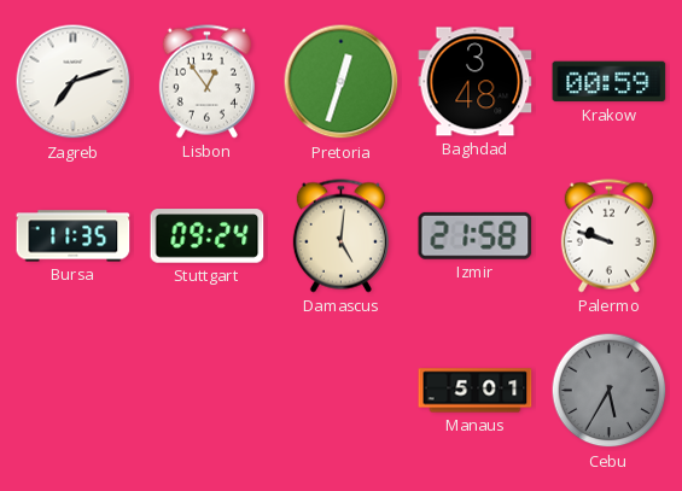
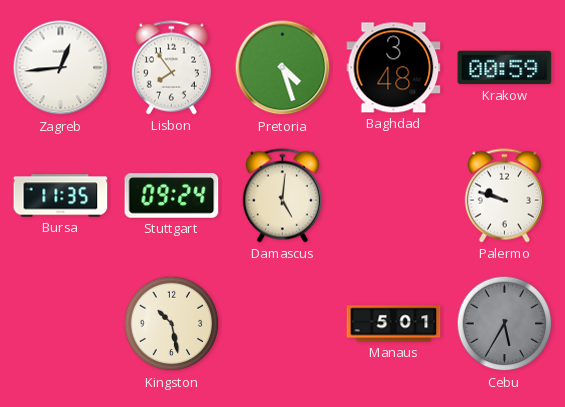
Zagreb: 7:12 -> 12:44 (61, 68)
Lisbon: 12:54 -> 7:54 (171, 68)
Pretoria: 12:33 -> 4:27 (283, 68)
Izmir: 21:58 -> none (476, 235)
Kingston: none -> 10:28 (172, 324)
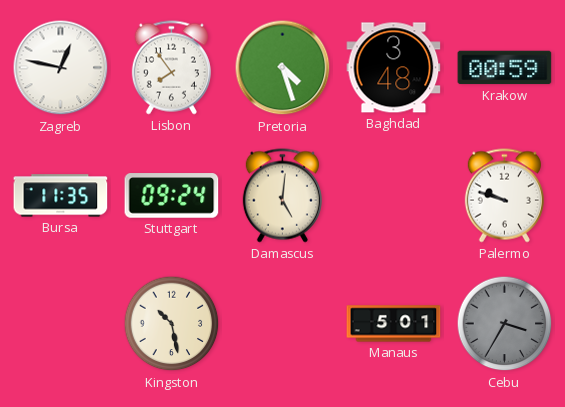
Zagreb: 12:44 -> 12:47 (61, 68)
Cebu: 5:35 -> 3:35 (505, 324)
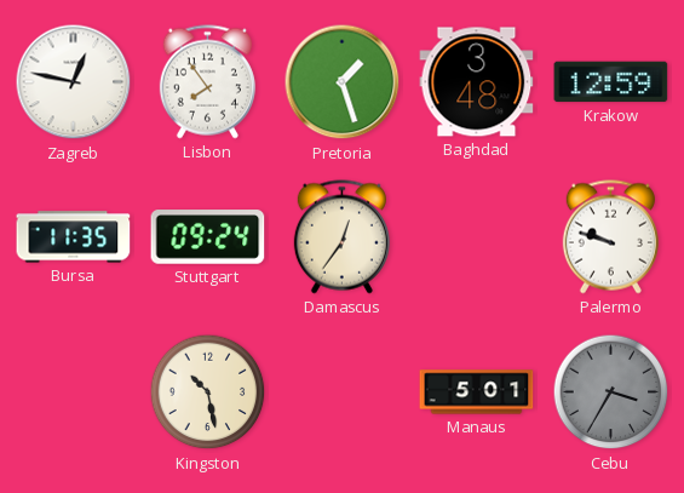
Pretoria: 4:27 -> 1:27 (343, 82)
Krakow: 00:59 -> 12:59 (611, 82)
Damascus: 5:01 -> 12:36 (341, 237)
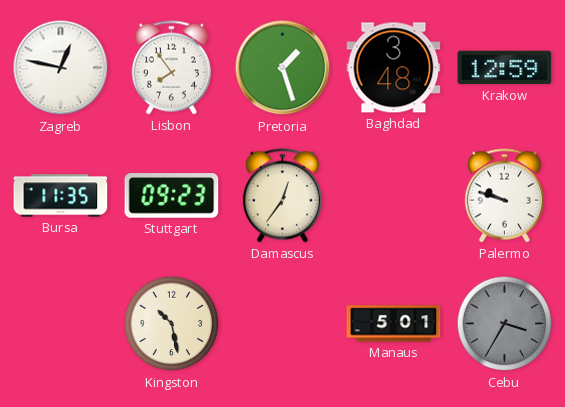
Stuttgart: 09:24 -> 09:23 (172, 196)
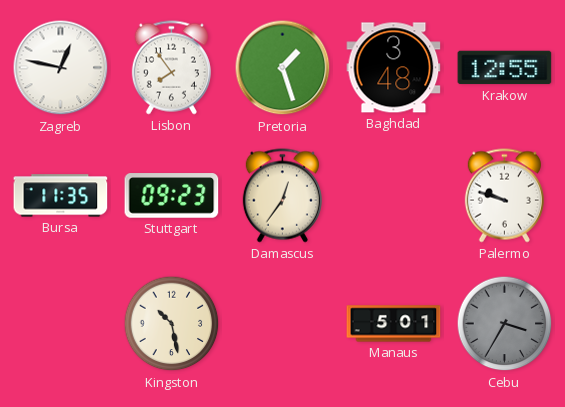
Krakow: 12:59 -> 12:55 (505, 68)
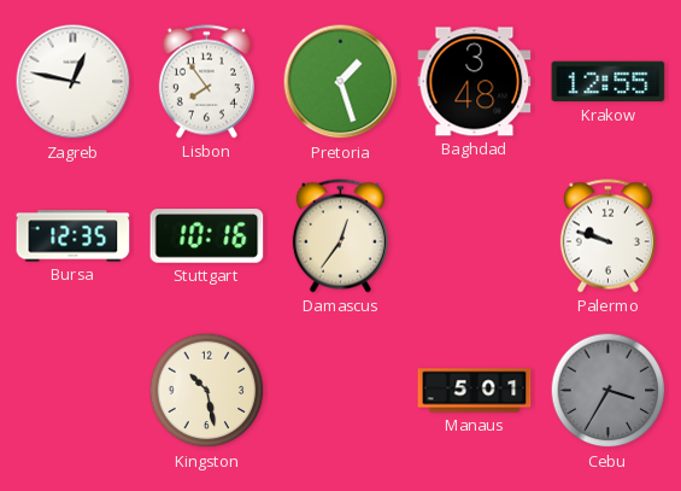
Bursa: 11:35 -> 12:35 (74, 236)
Stuttgart: 09:23 -> 10:16 (207, 236)
